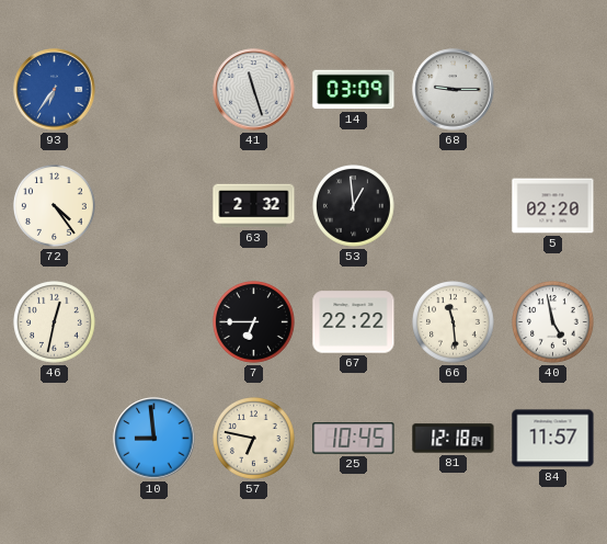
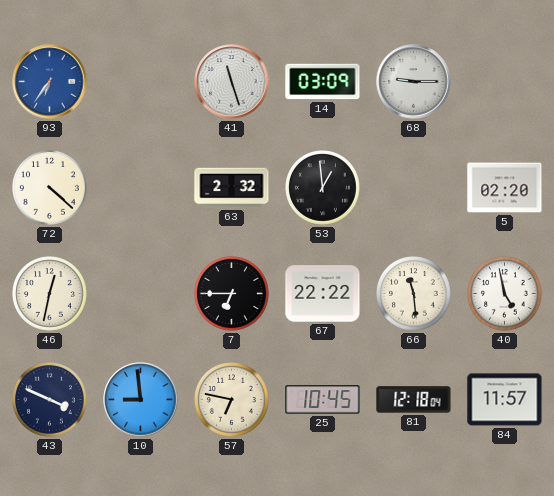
72: 4:24 -> 4:22 (50, 188)
43: none -> 3:49 (50, 400)
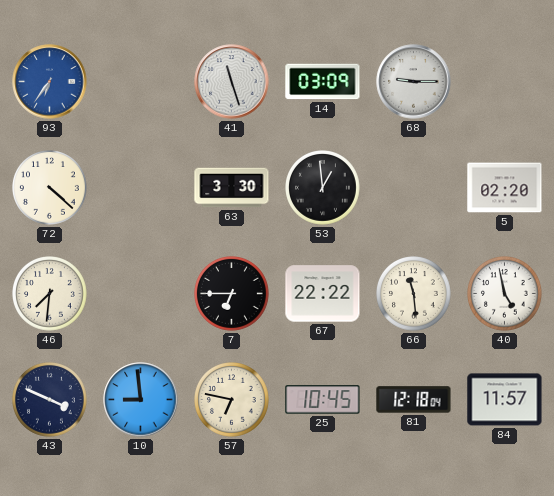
63: 2:32 -> 3:30 (232, 188)
46: 12:32 -> 7:31 (50, 294)
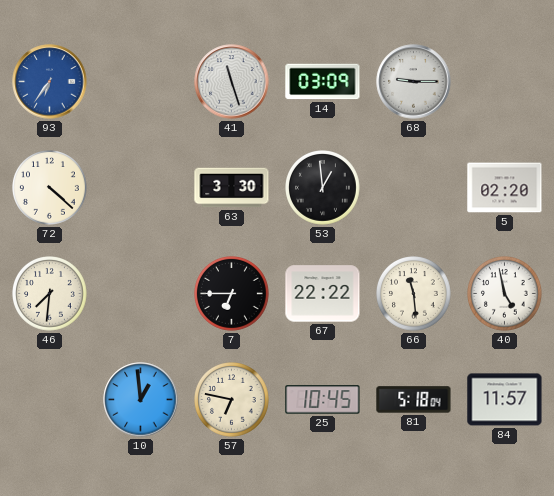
43: 3:49 -> none (50, 400)
10: 8:59 -> 12:59 (141, 400)
81: 12:18 -> 5:18 (414, 400)
